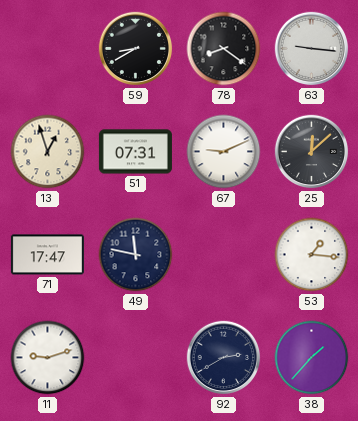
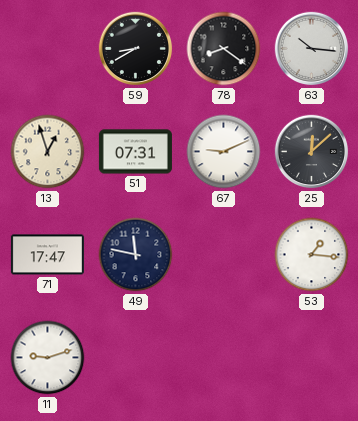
63: 9:16 -> 10:16 (312, 49)
92: 2:40 -> none (224, 358)
38: 1:37 -> none (312, 358)
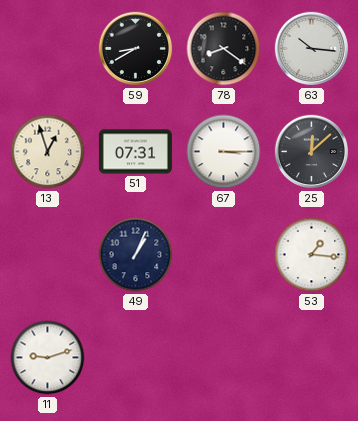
67: 9:11 -> 3:15 (224, 152)
71: 17:47 -> none (47, 255)
49: 11:47 -> 1:04 (136, 255)
